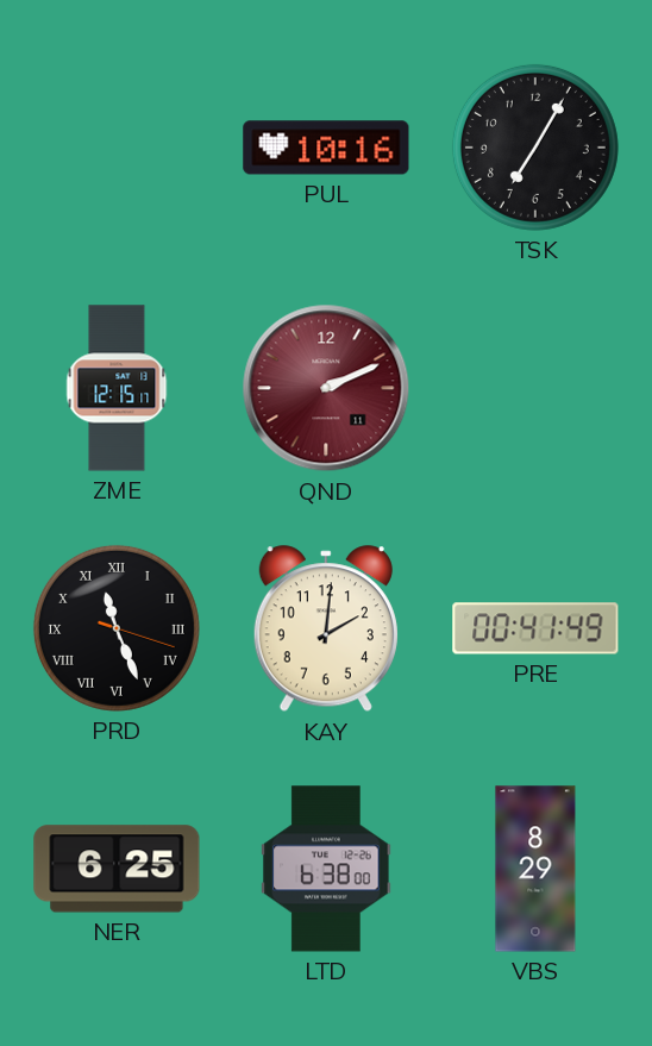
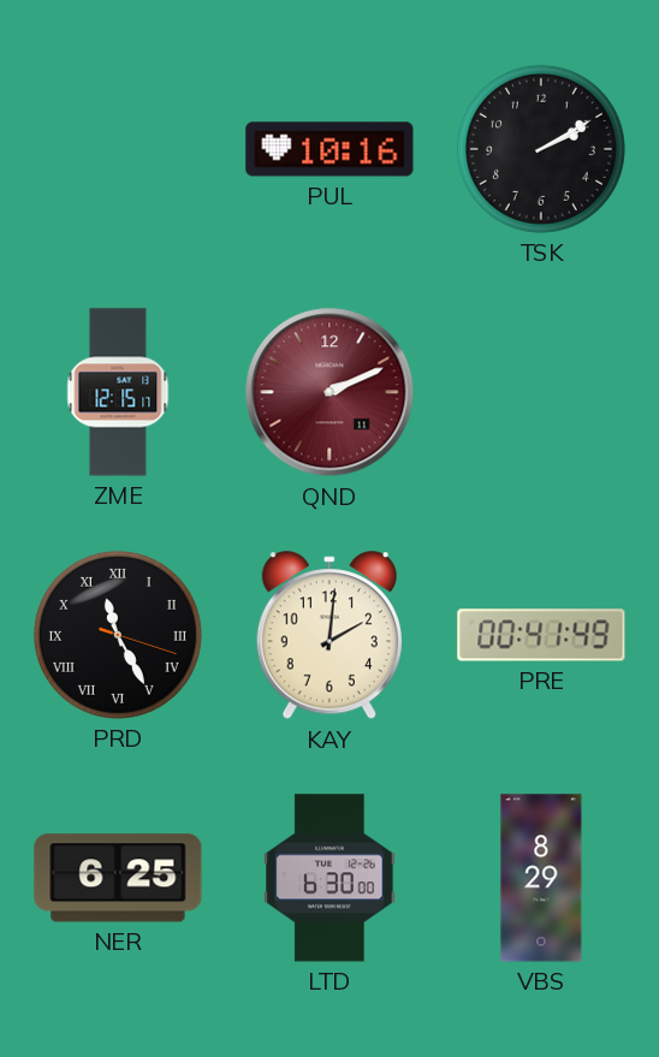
TSK: 7:05 -> 2:10 (541, 149)
PRD: 11:26 -> 11:25 (118, 635)
LTD: 6:38 -> 6:30 (329, 878)
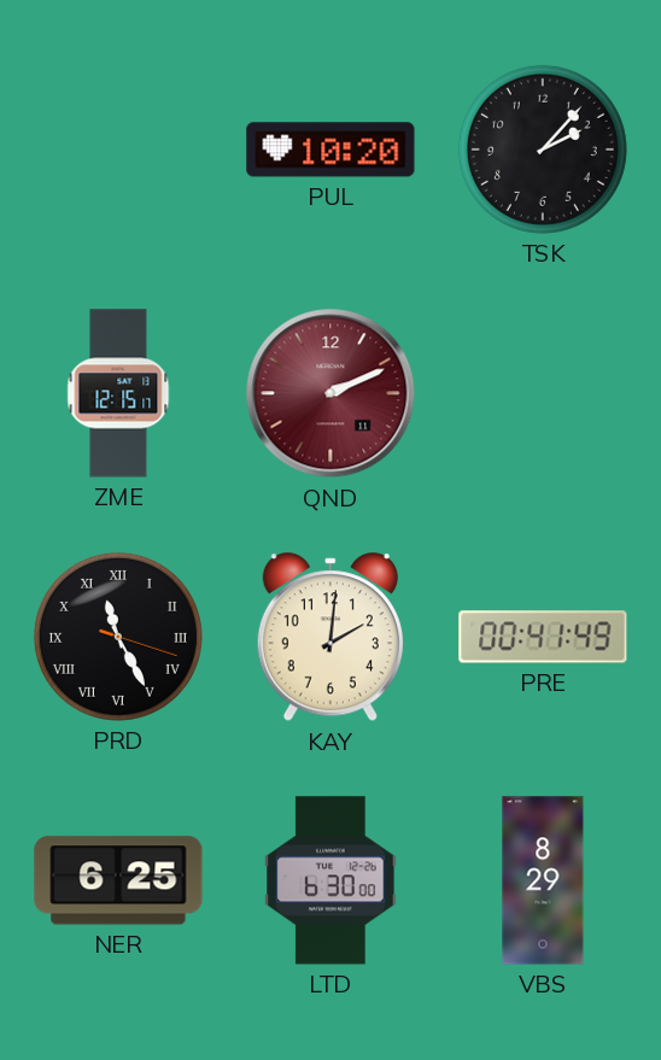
PUL: 10:16 -> 10:20 (330, 150)
TSK: 2:10 -> 2:07 (543, 150)
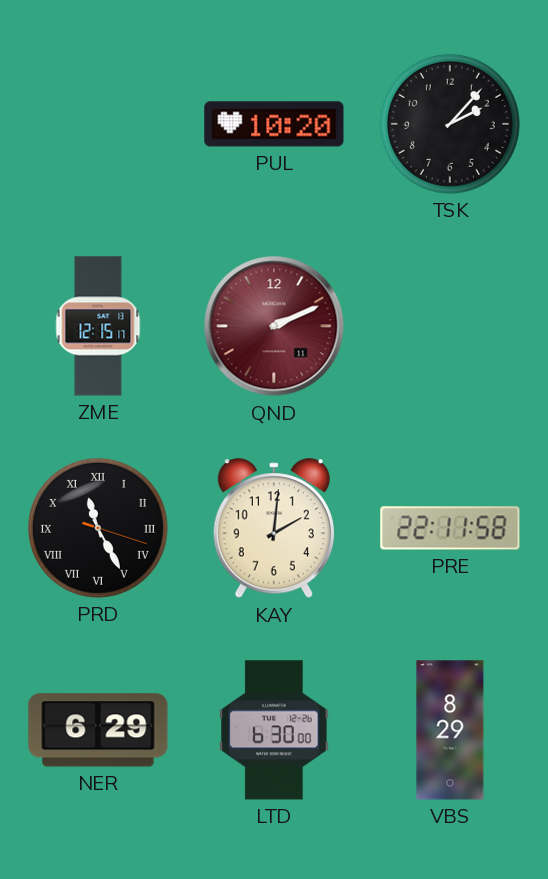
PRE: 00:41 -> 22:11 (450, 528)
NER: 6:25 -> 6:29 (98, 730)
